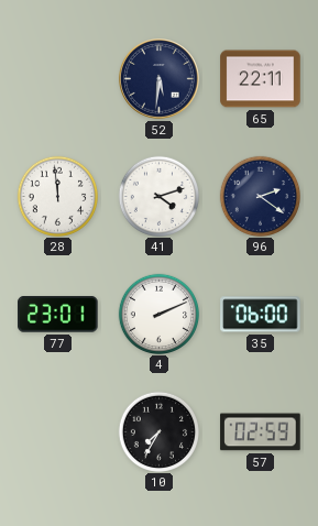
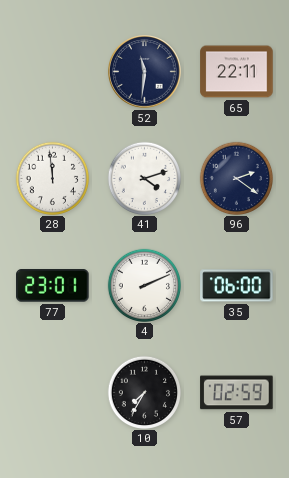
52: 5:31 -> 11:31 (145, 72)
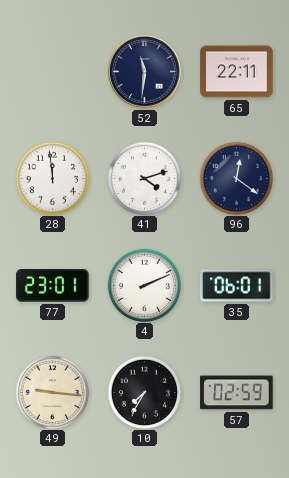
96: 2:21 -> 12:21 (236, 178)
35: 06:00 -> 06:01 (237, 286)
49: none -> 9:16 (52, 392)
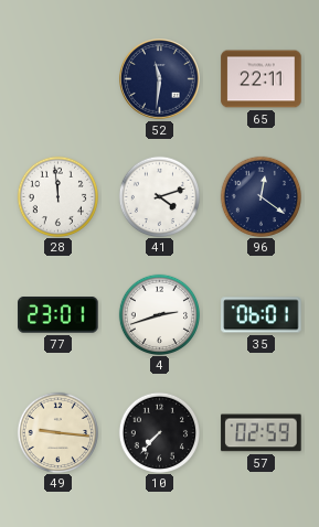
4: 2:11 -> 2:42 (159, 314)
10: 7:35 -> 7:37 (159, 432)
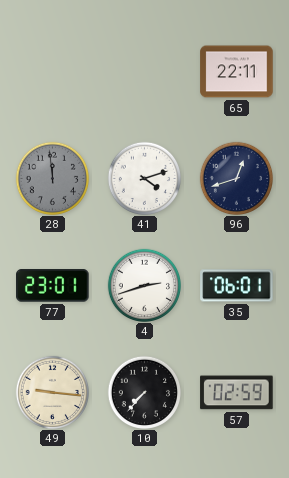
52: 11:31 -> none (160, 79)
28 dial: white -> grey (52, 178)
96: 12:21 -> 12:42 (236, 178)
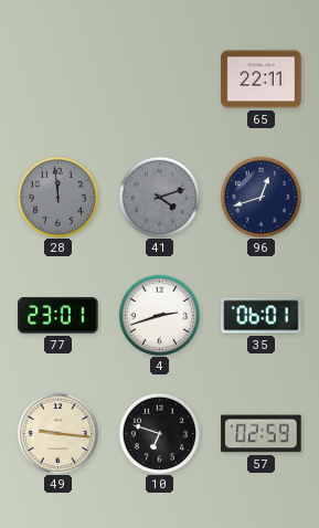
41 dial: white -> grey (159, 197)
10: 7:37 -> 6:48 (159, 433)
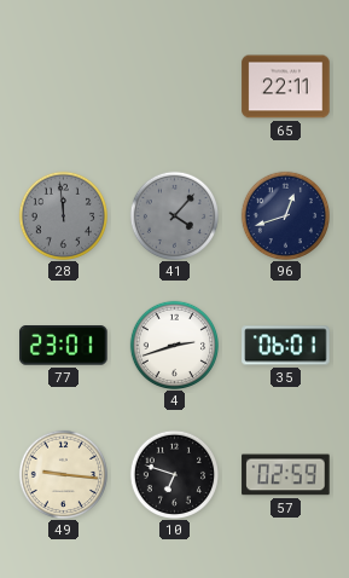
41: 4:12 -> 4:07 (174, 215)
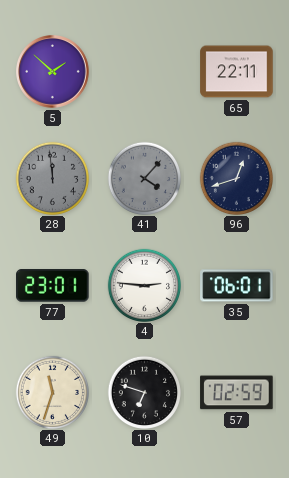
5: none -> 1:52 (53, 72)
4: 2:42 -> 2:46 (144, 285)
49: 9:16 -> 11:33 (52, 392)
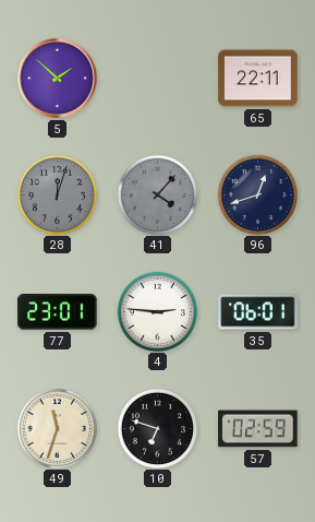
28: 11:59 -> 12:03 (57, 194)
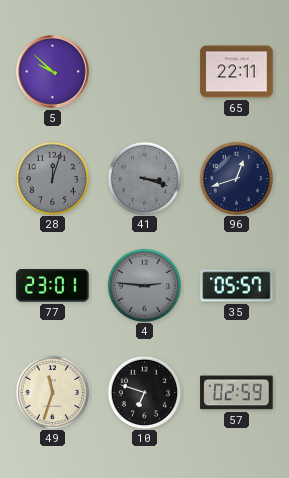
5: 1:52 -> 9:52 (53, 72)
41: 4:07 -> 3:18 (144, 178)
4 dial: white -> grey (144, 285)
35: 06:01 -> 05:57 (237, 286)
